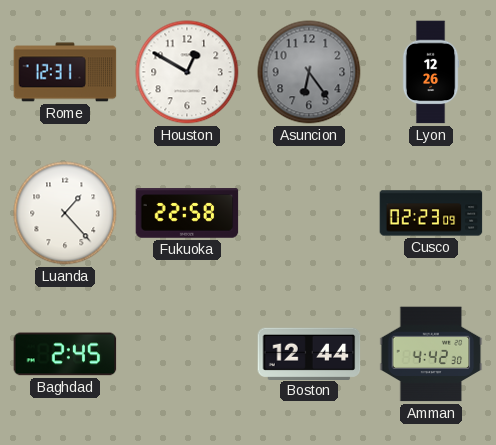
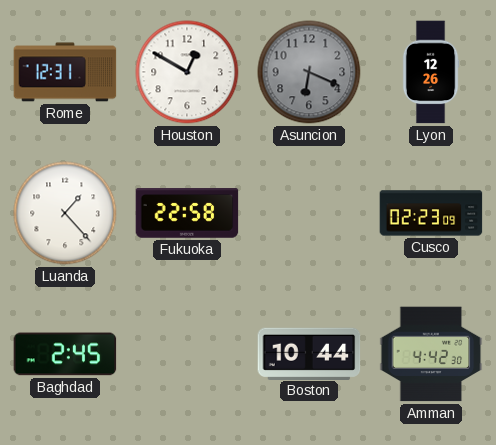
Asuncion: 6:24 -> 6:19 (309, 72)
Boston: 12:44 -> 10:44 (309, 353)
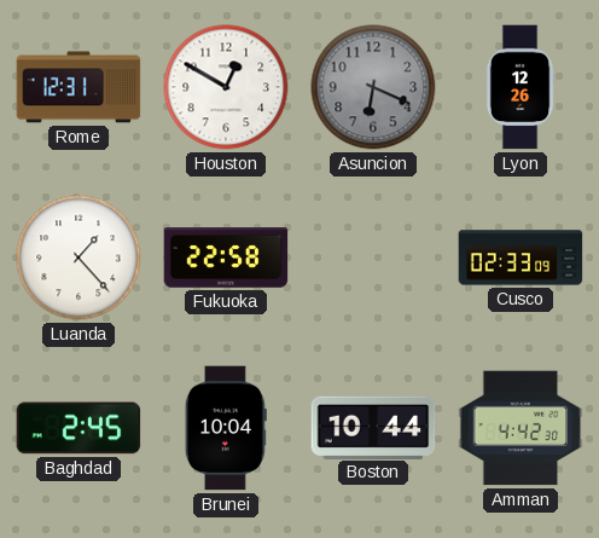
Cusco: 02:23 -> 02:33 (521, 258)
Brunei: none -> 10:04 (226, 428)
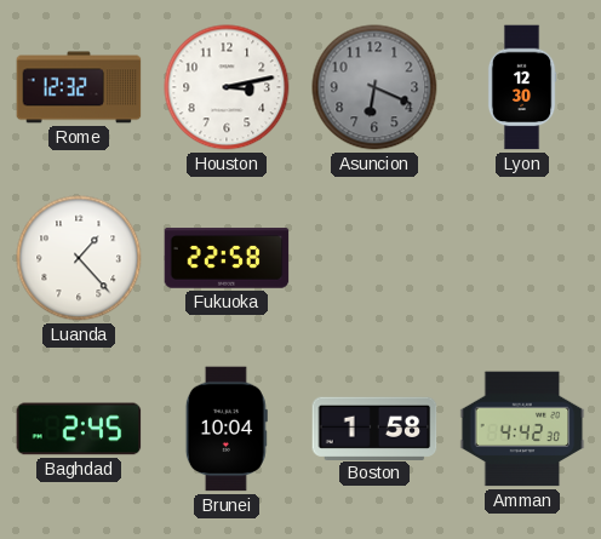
Rome: 12:31 -> 12:32 (79, 87)
Houston: 12:50 -> 3:13 (227, 87)
Lyon: 12:26 -> 12:30 (522, 87)
Cusco: 02:33 -> none (521, 258)
Boston: 10:44 -> 1:58 (374, 428)
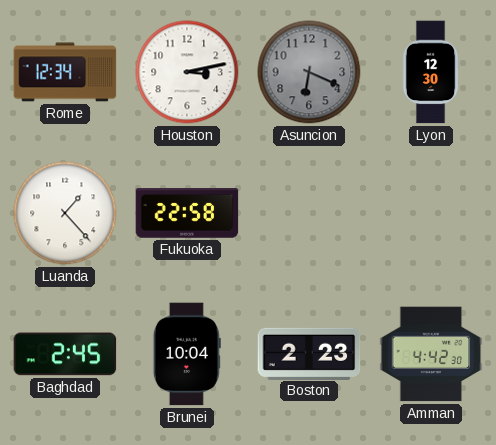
Rome: 12:32 -> 12:34 (65, 72)
Boston: 1:58 -> 2:23 (309, 353)
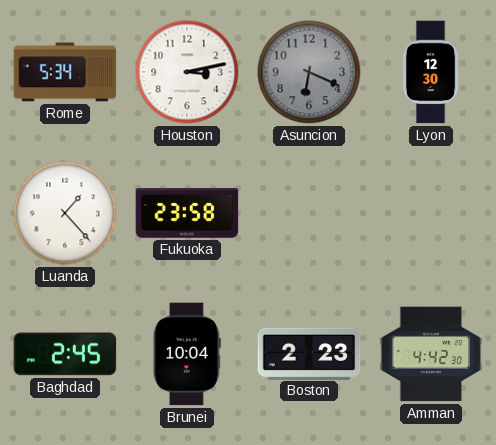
Rome: 12:34 -> 5:34 (65, 72)
Fukuoka: 22:58 -> 23:58 (187, 213)
